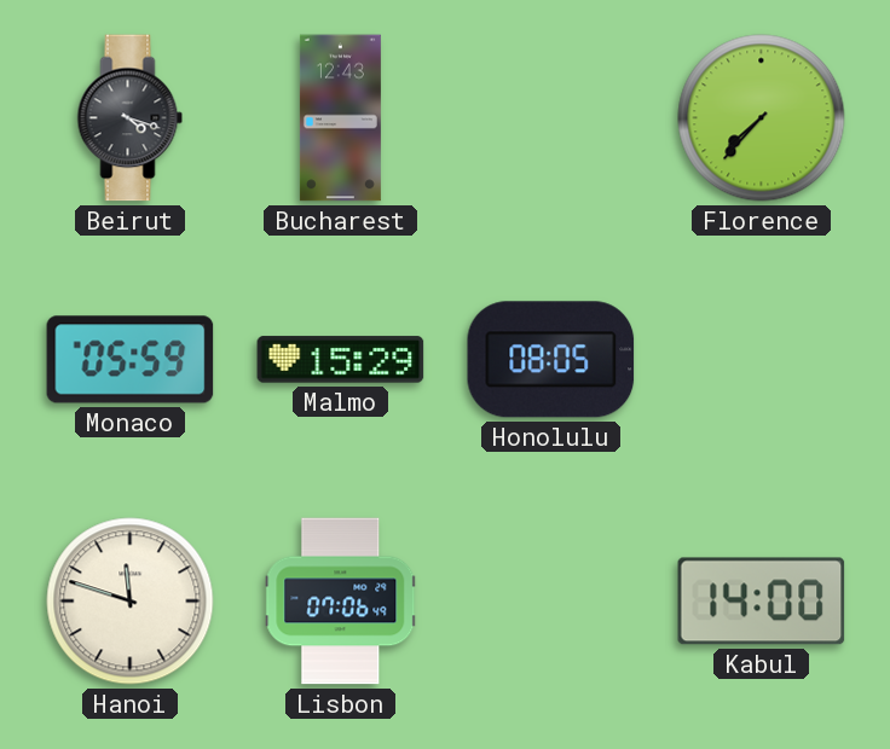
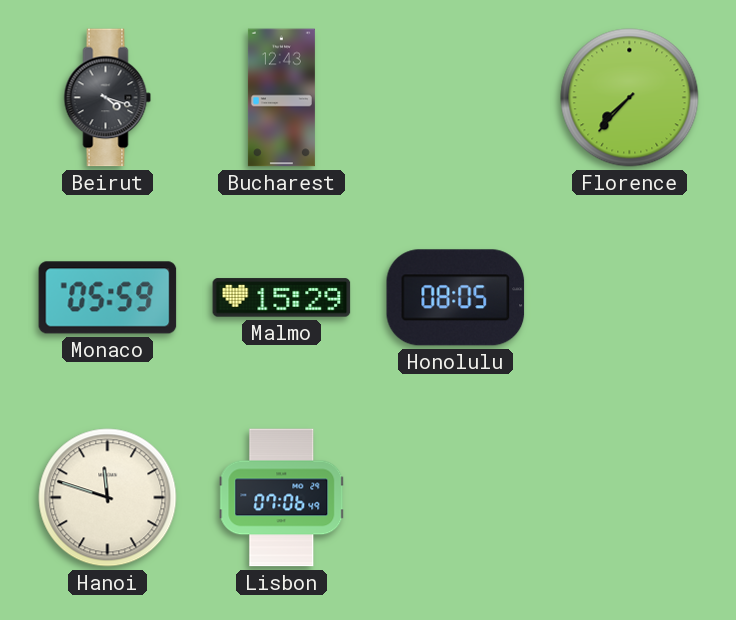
Kabul: 14:00 -> none (762, 602)
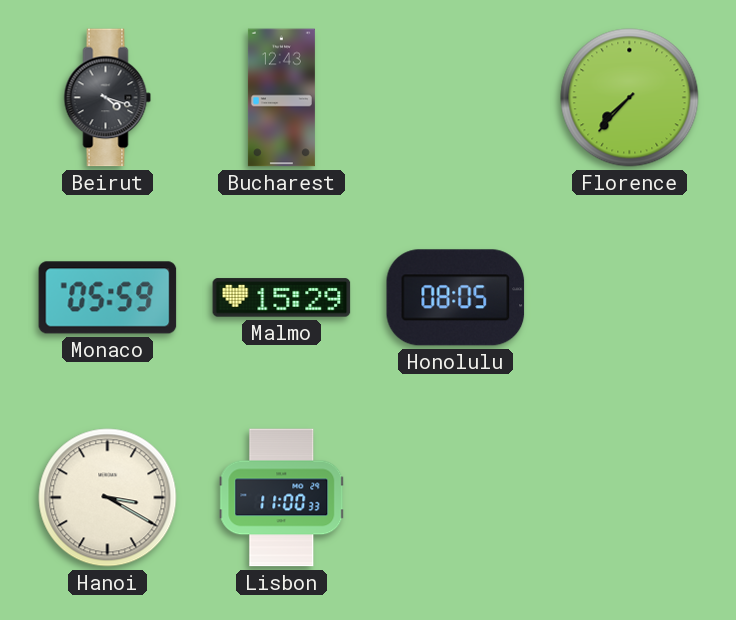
Hanoi: 11:48 -> 3:20 (108, 498)
Lisbon: 07:06 -> 11:00 (282, 498)
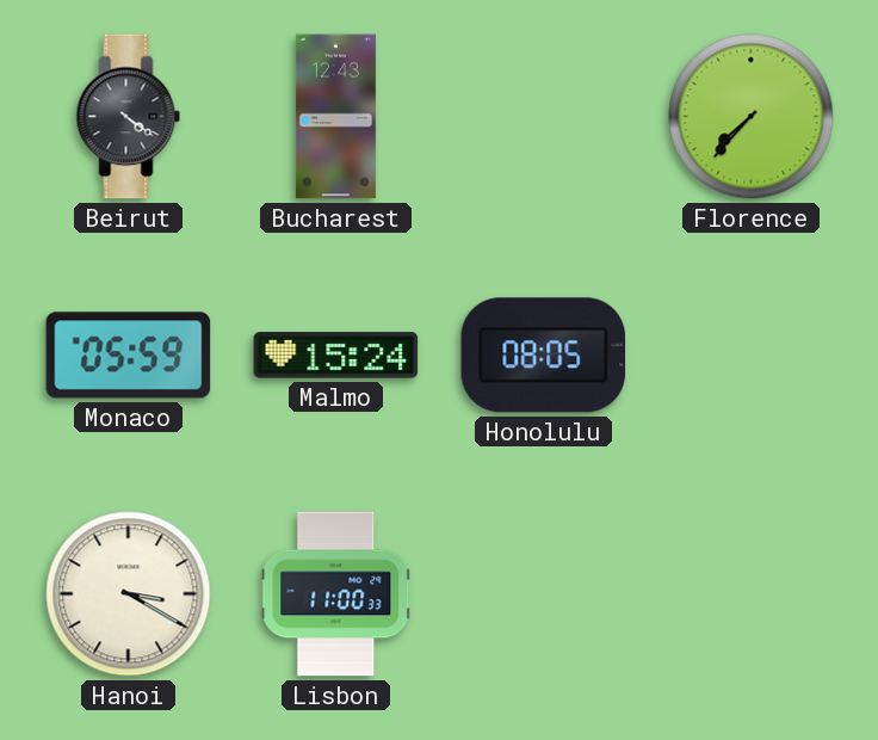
Beirut: 4:18 -> 4:21 (129, 117)
Malmo: 15:29 -> 15:24 (336, 356)
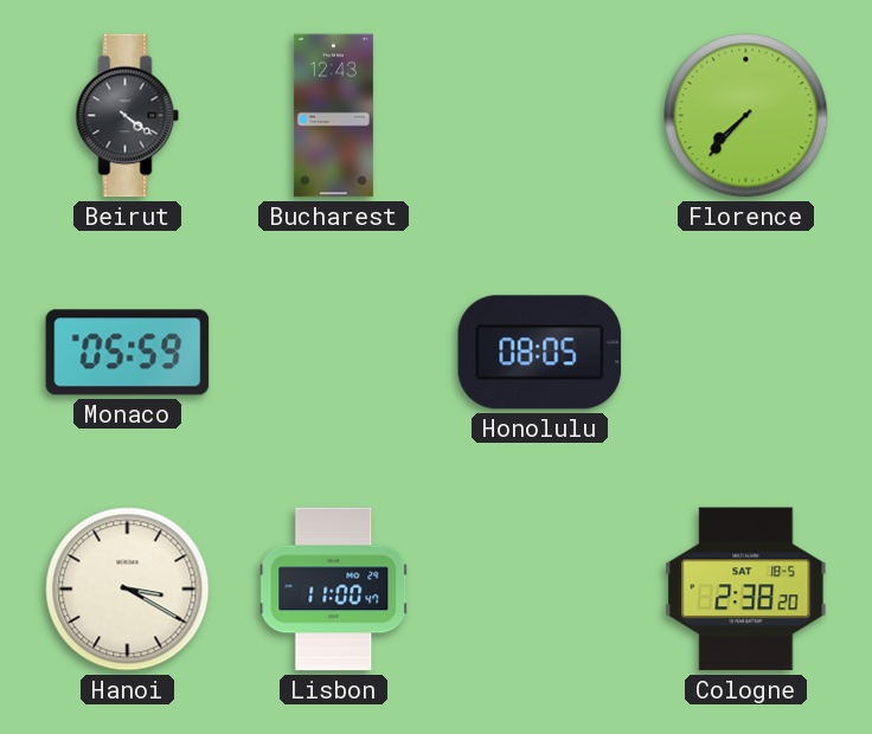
Malmo: 15:24 -> none (336, 356)
Lisbon: 11:00:33 -> 11:00:47 (334, 590)
Cologne: none -> 2:38 (746, 590)
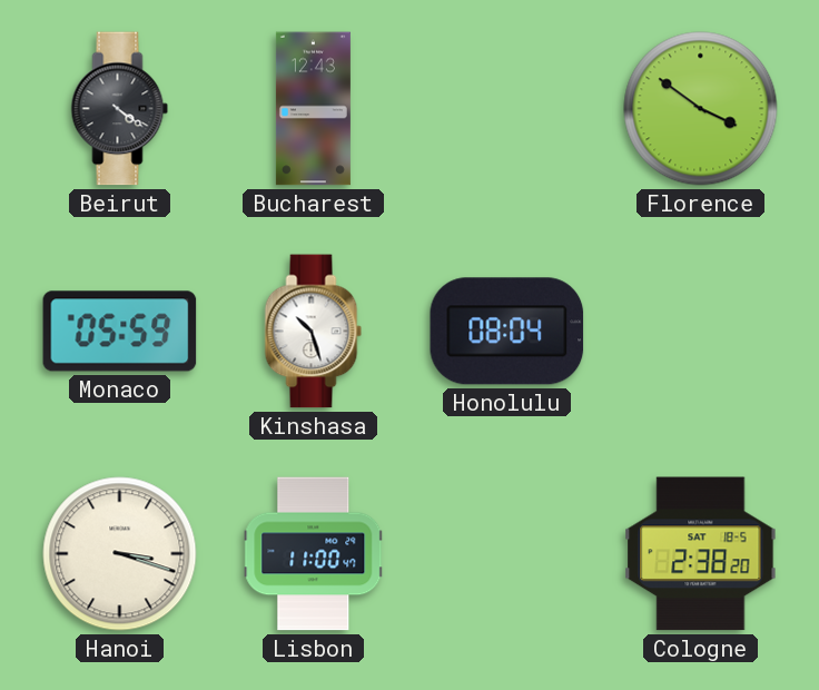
Florence: 7:37 -> 3:51 (701, 109)
Kinshasa: none -> 10:27 (314, 332)
Honolulu: 08:05 -> 08:04 (507, 332)
Hanoi: 3:20 -> 3:18 (120, 554)
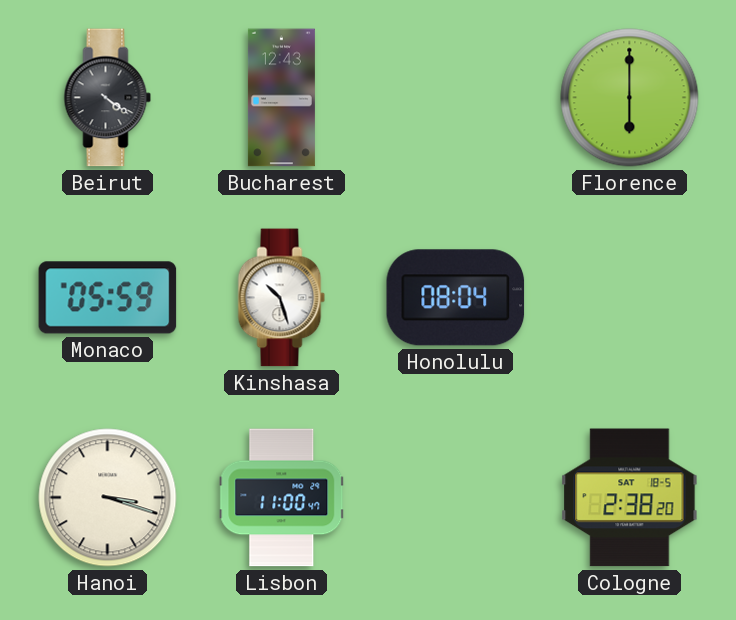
Florence: 3:51 -> 6:00 (630, 98)
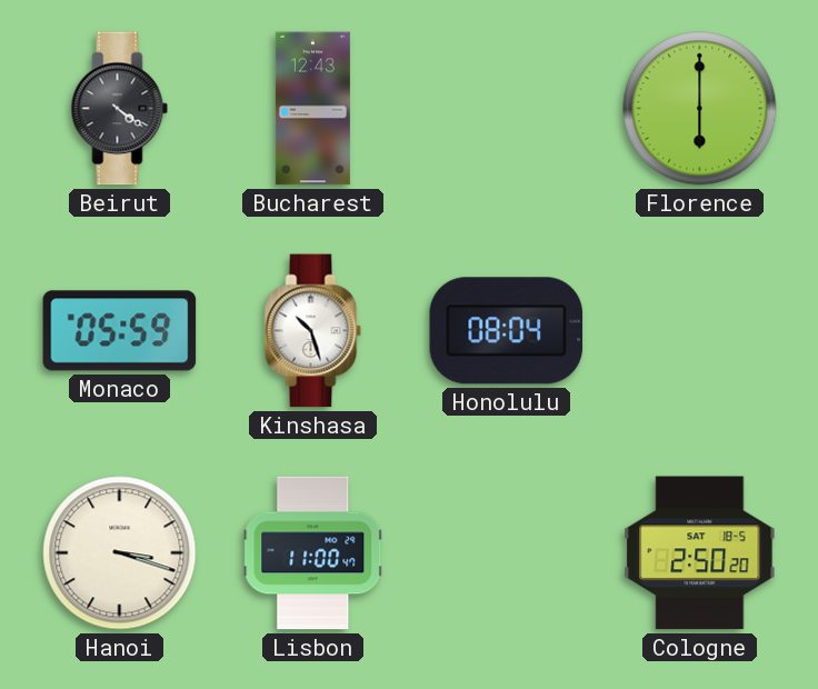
Cologne: 2:38 -> 2:50 (700, 553)
